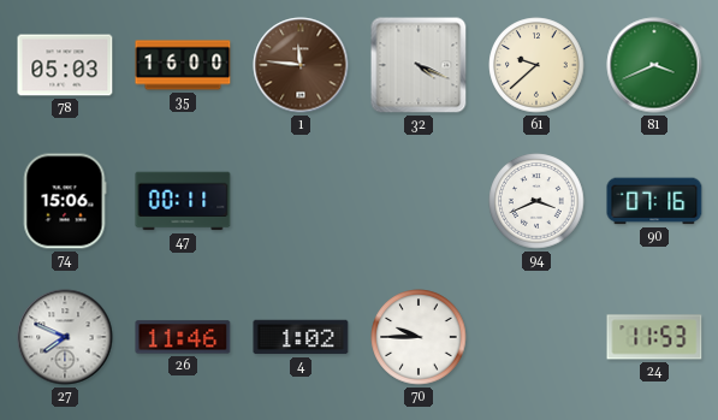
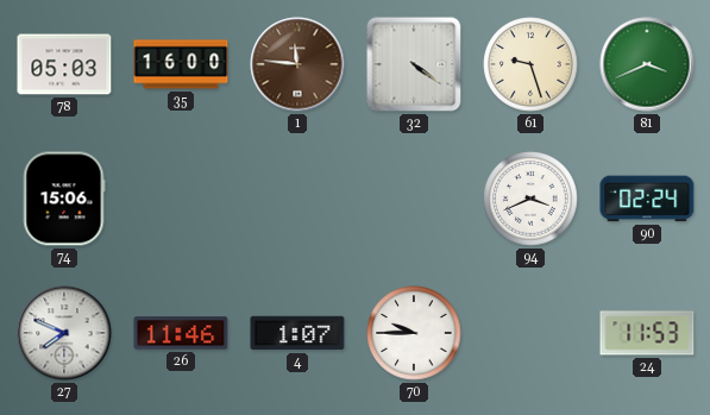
32: 4:19 -> 4:21 (414, 64)
61: 9:38 -> 9:27 (530, 64)
47: 00:11 -> none (183, 201)
90: 07:16 -> 02:24 (647, 199)
4: 1:02 -> 1:07 (297, 333)
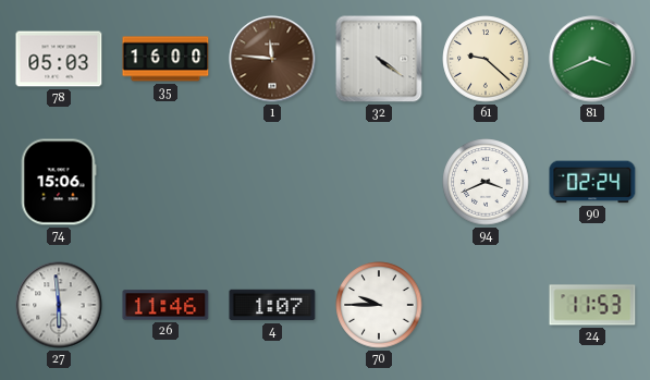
61: 9:27 -> 9:22 (486, 59)
27: 7:49 -> 5:59 (59, 305)
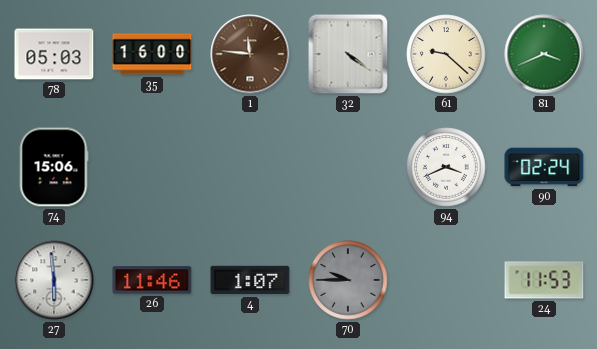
70 dial: white -> grey (348, 280)
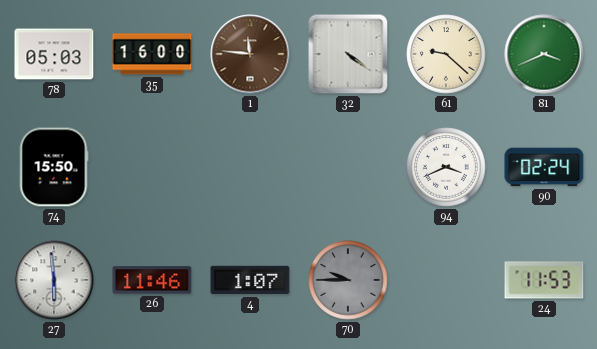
74: 15:06 -> 15:50 (54, 167)
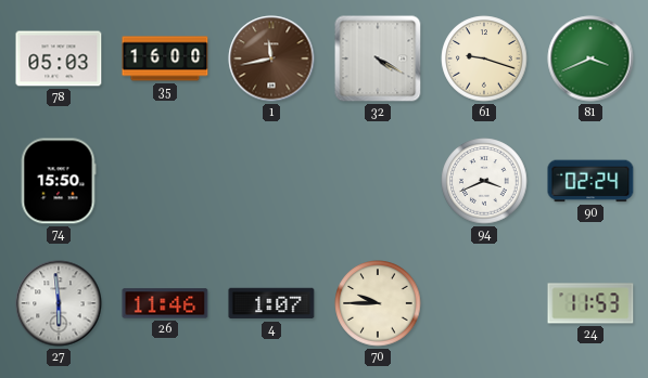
1: 11:46 -> 11:43 (271, 58)
32: 4:21 -> 4:20 (378, 58)
61: 9:22 -> 9:18 (484, 58)
70 dial: grey -> cream (378, 303)
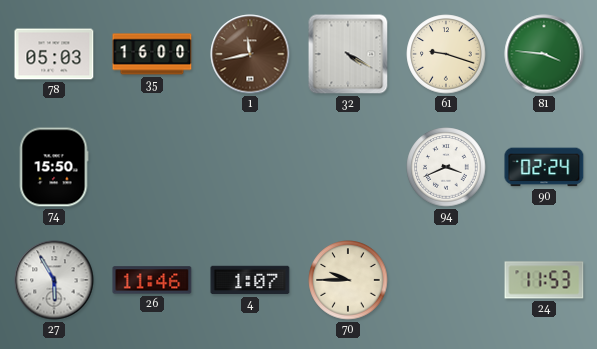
81: 3:41 -> 3:46 (544, 54)
27: 5:59 -> 5:55 (54, 280)
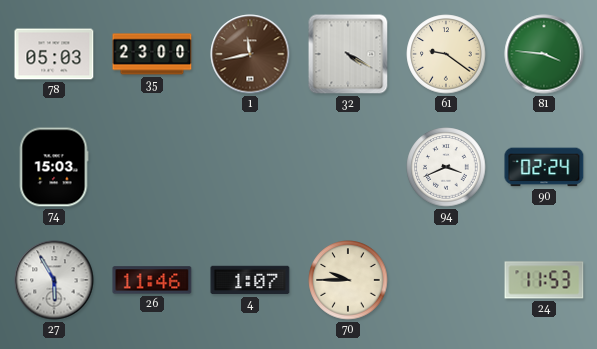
35: 16:00 -> 23:00 (152, 54)
61: 9:18 -> 9:21 (446, 54)
74: 15:50 -> 15:03 (54, 167)
